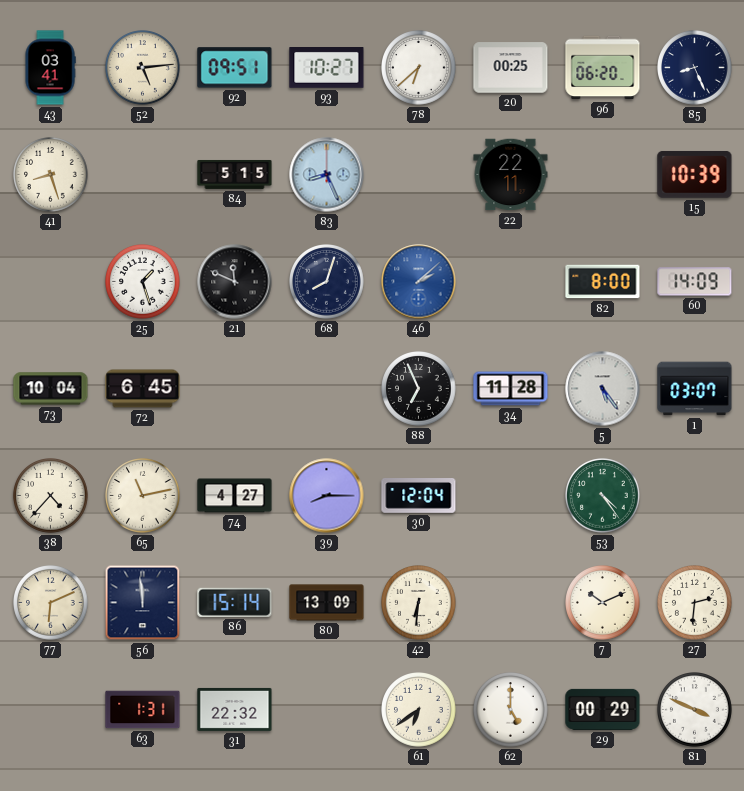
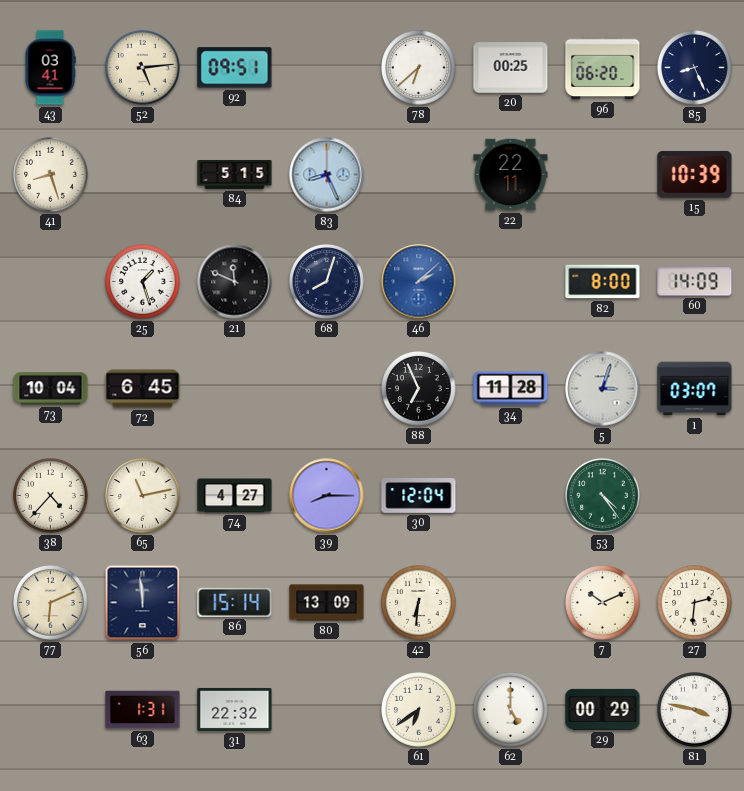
93: 10:27 -> none (327, 68)
5: 5:24 -> 3:03 (603, 389)
81: 3:49 -> 3:47 (695, 710)
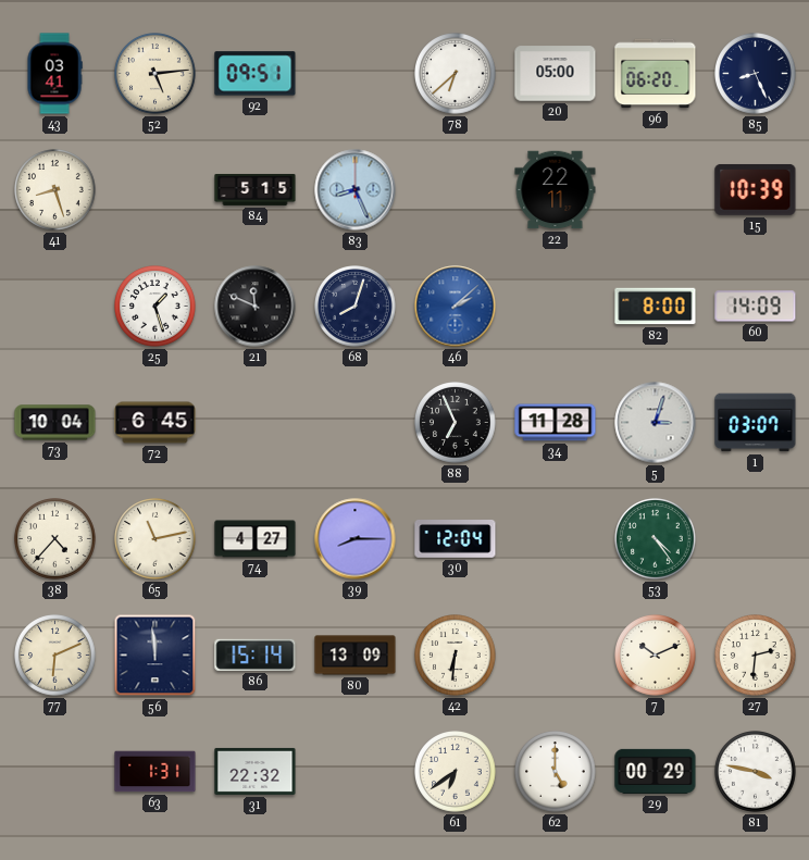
20: 00:25 -> 05:00 (556, 74)
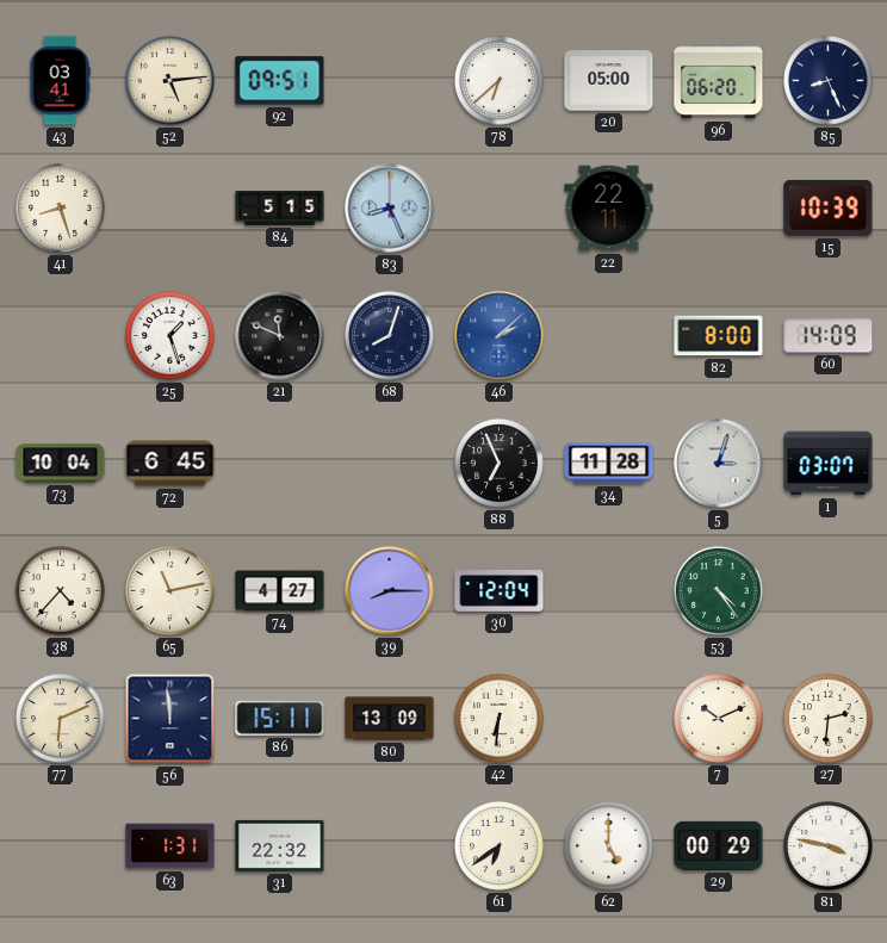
86: 15:14 -> 15:11 (280, 718)
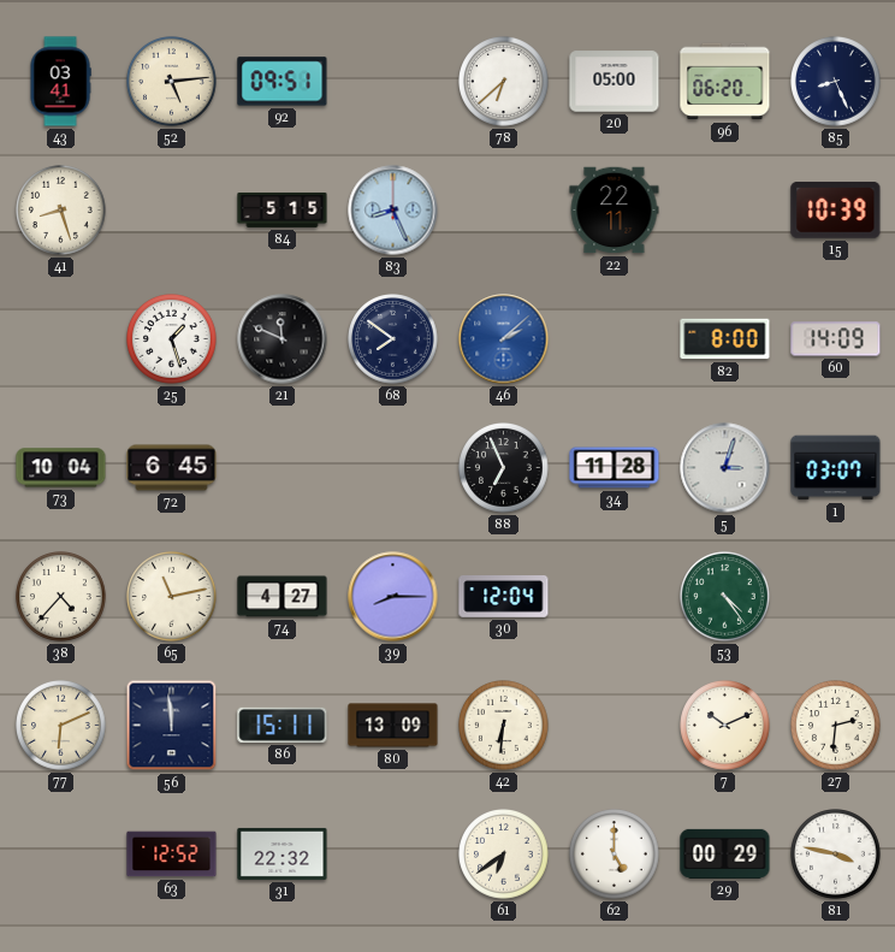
68: 8:03 -> 7:51 (393, 339)
63: 1:31 -> 12:52 (172, 855)
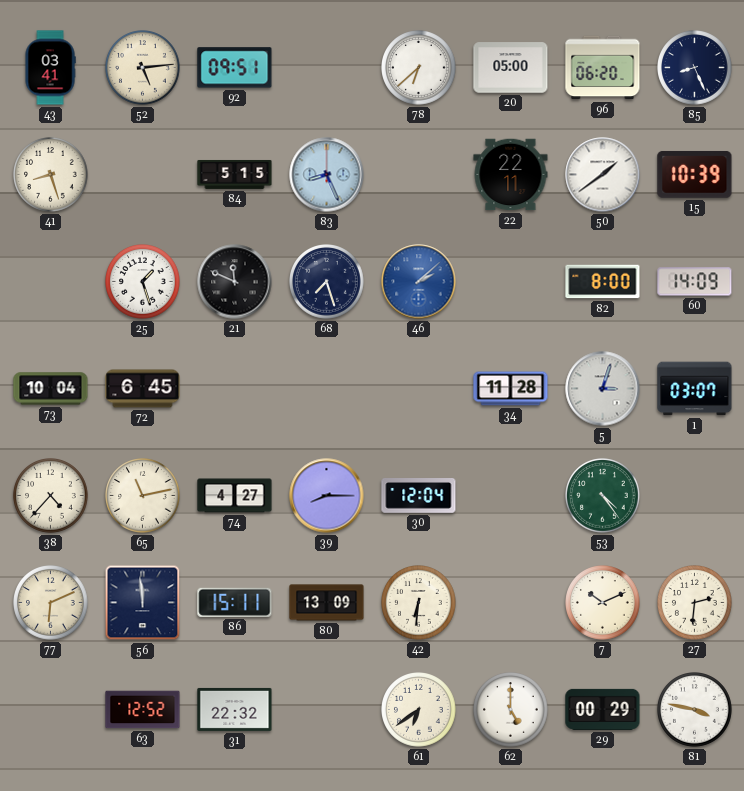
50: none -> 1:39 (603, 175)
68: 7:51 -> 7:27 (327, 282)
88: 6:56 -> none (504, 468)
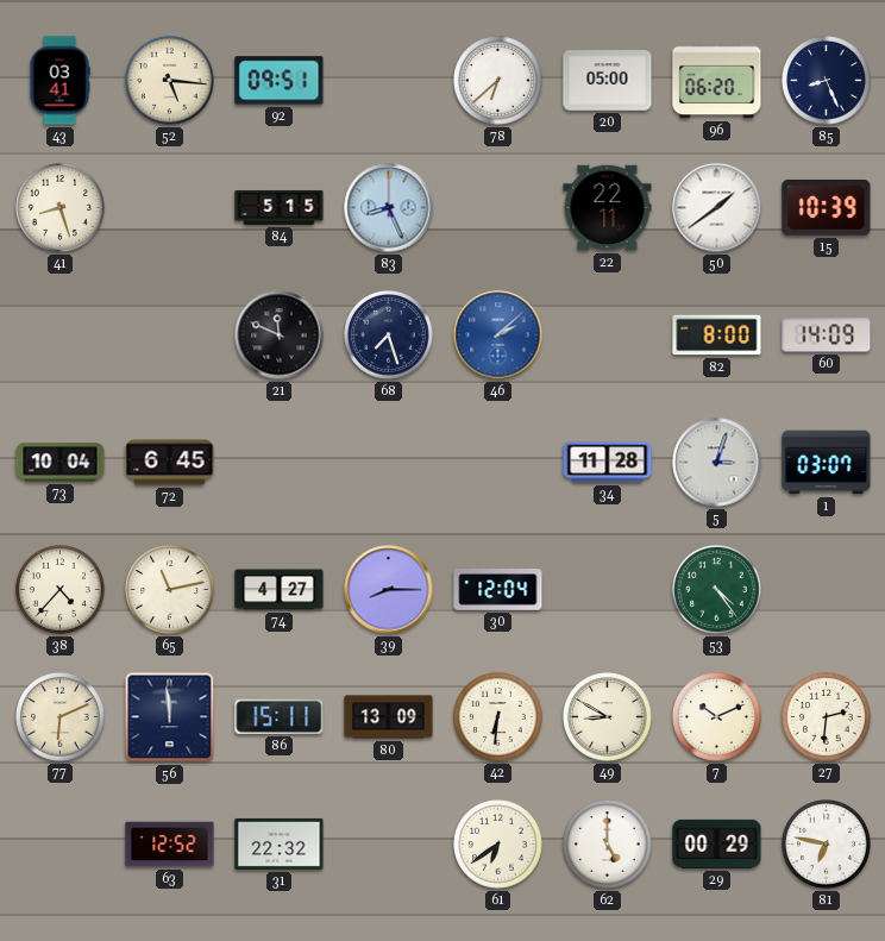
52: 5:14 -> 5:16 (170, 81)
25: 1:27 -> none (143, 282)
49: none -> 8:50 (608, 717)
81: 3:47 -> 6:47 (827, 845)
